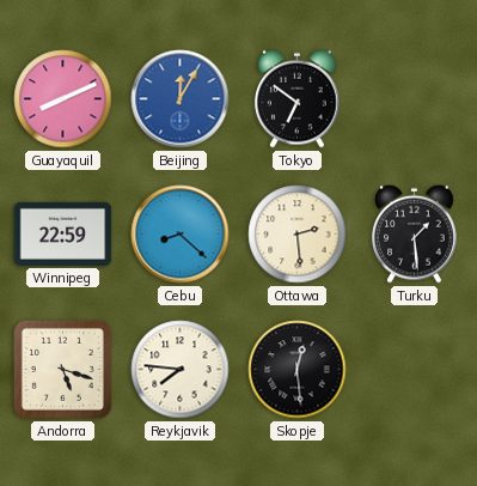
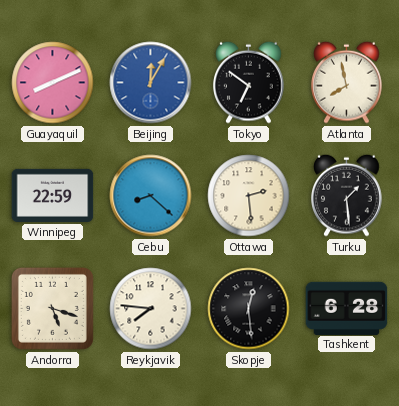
Atlanta: none -> 7:58 (347, 82)
Tashkent: none -> 6:28 (347, 308)
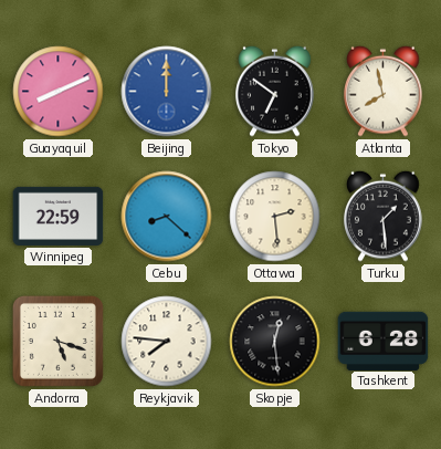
Beijing: 12:05 -> 12:00 (167, 92)
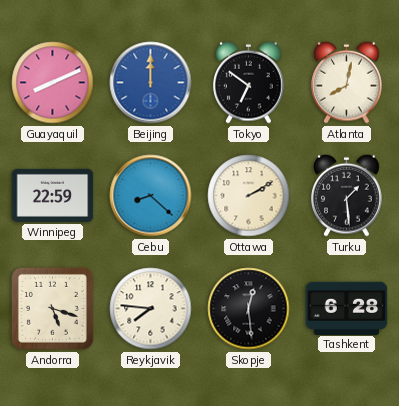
Atlanta: 7:58 -> 8:02 (347, 82)
Ottawa: 2:29 -> 2:10 (249, 196)
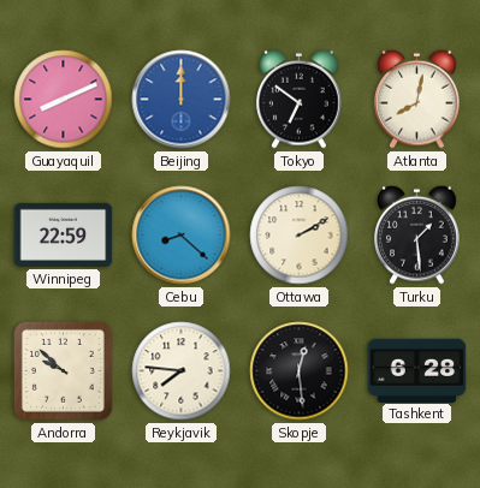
Andorra: 5:18 -> 9:52 (63, 370)
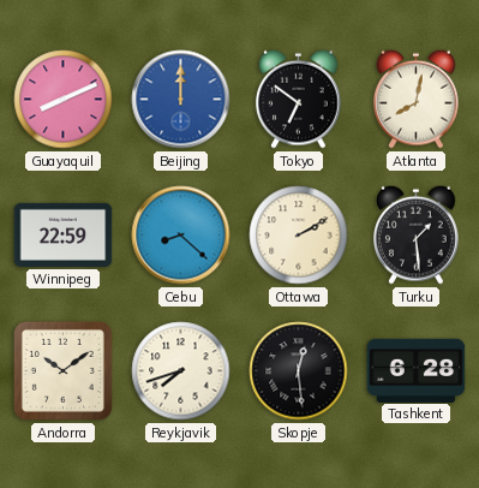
Andorra: 9:52 -> 10:09 (62, 370)
Reykjavik: 7:46 -> 7:42 (181, 371)
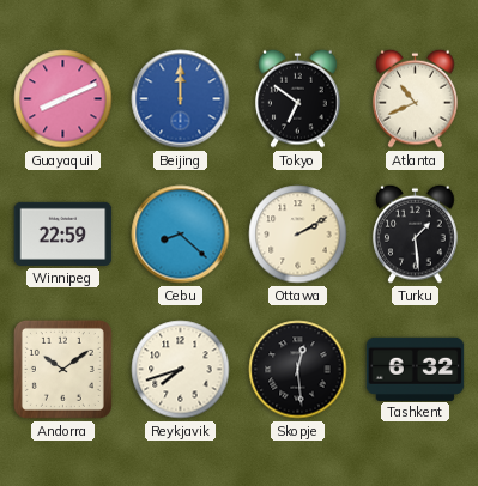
Atlanta: 8:02 -> 10:41 (416, 98)
Tashkent: 6:28 -> 6:32 (416, 369)
